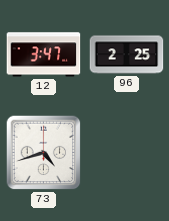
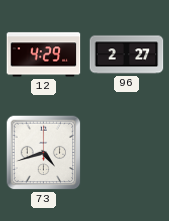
12: 3:47 -> 4:29 (44, 55)
96: 2:25 -> 2:27 (127, 55)
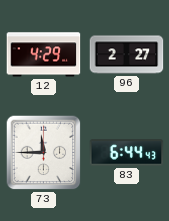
73: 4:42 -> 11:45 (44, 153)
83: none -> 6:44 (127, 153)
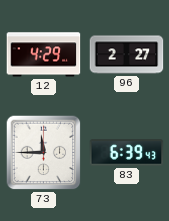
83: 6:44 -> 6:39 (127, 153)
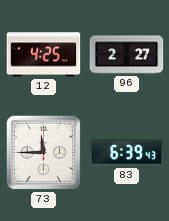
12: 4:29 -> 4:25 (44, 55)
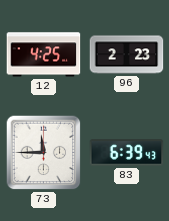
96: 2:27 -> 2:23 (127, 55)
